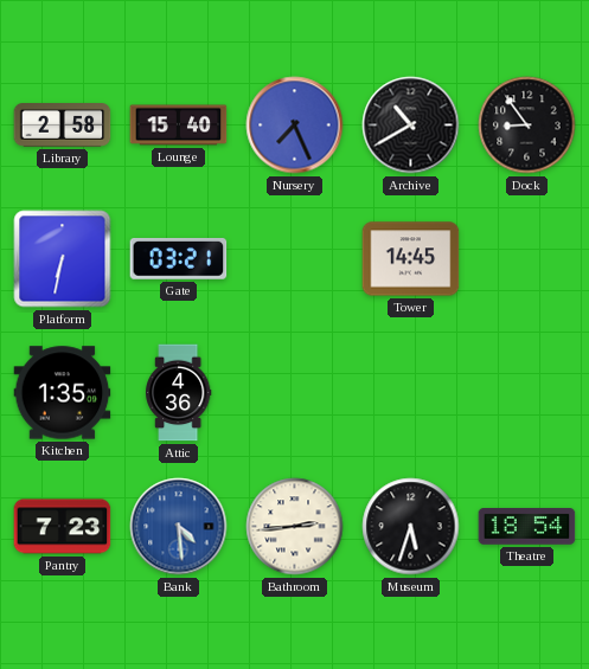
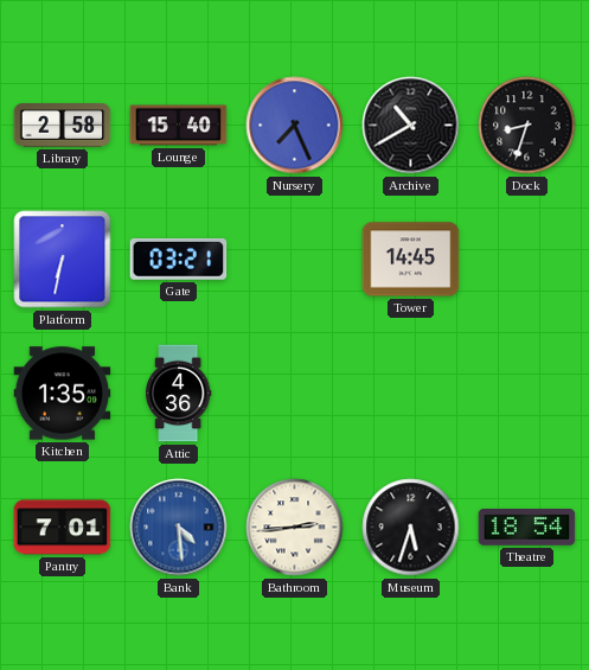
Dock: 8:54 -> 8:33 (527, 126)
Pantry: 7:23 -> 7:01 (63, 528)
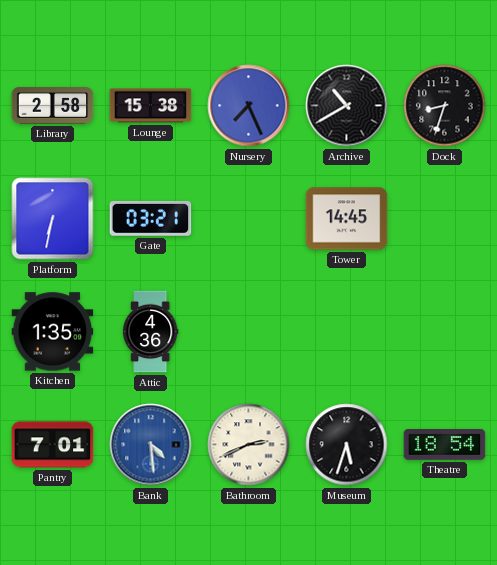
Lounge: 15:40 -> 15:38 (151, 106)
Bathroom: 2:44 -> 2:41 (249, 445)
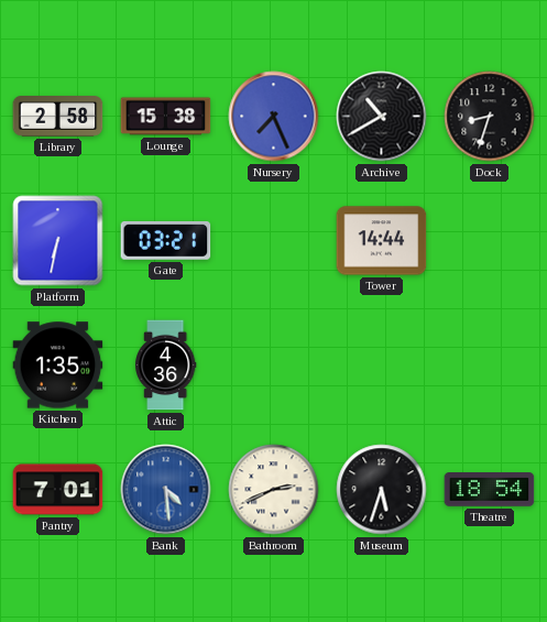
Tower: 14:45 -> 14:44 (382, 241)
